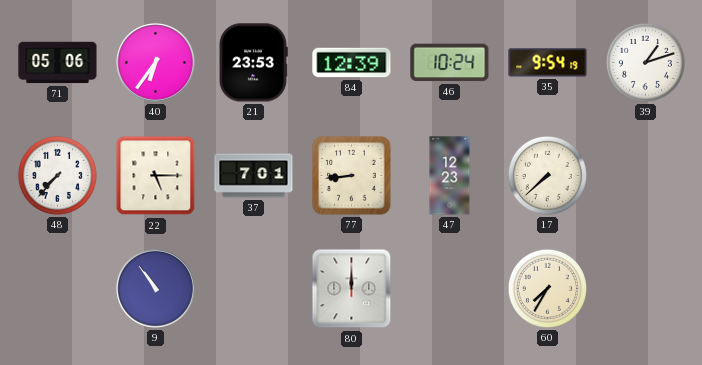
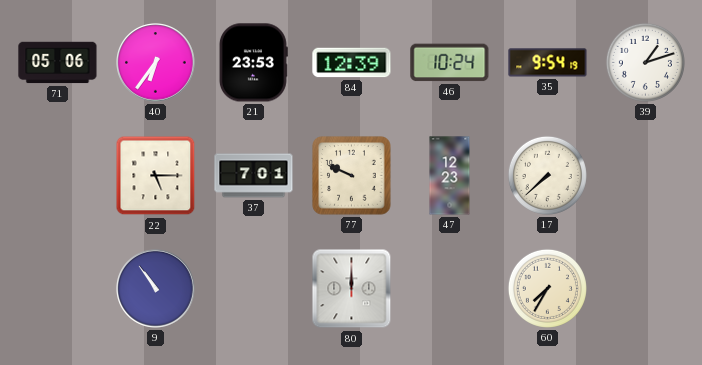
48: 7:37 -> none (57, 175)
77: 8:44 -> 9:49 (352, 176)
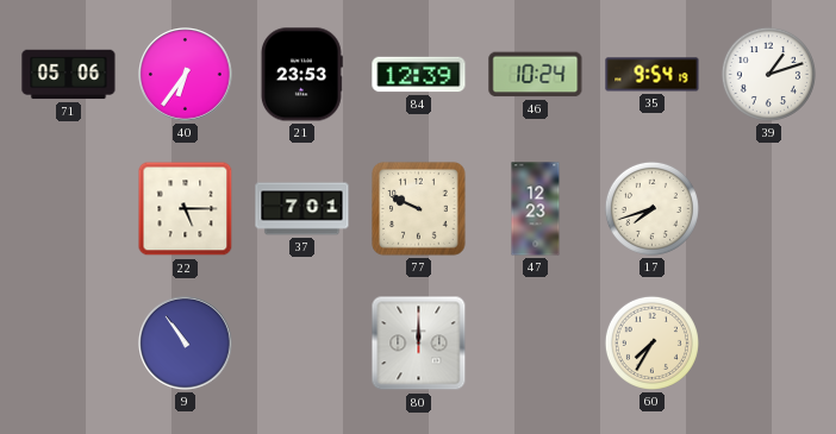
17: 7:38 -> 7:42 (651, 208)
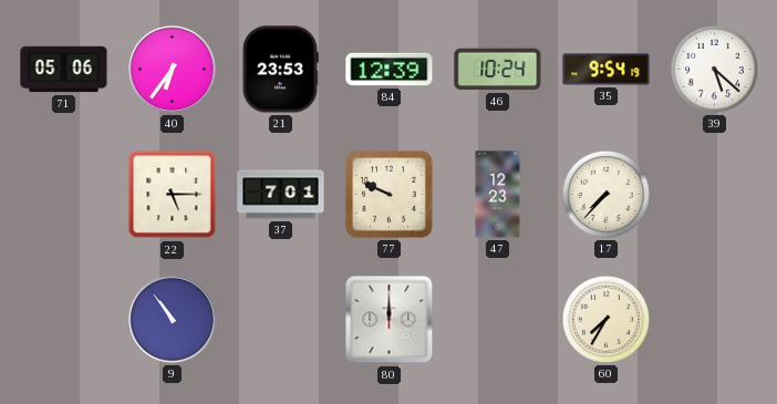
39: 1:12 -> 5:22 (714, 69)
17: 7:42 -> 7:37 (605, 194)
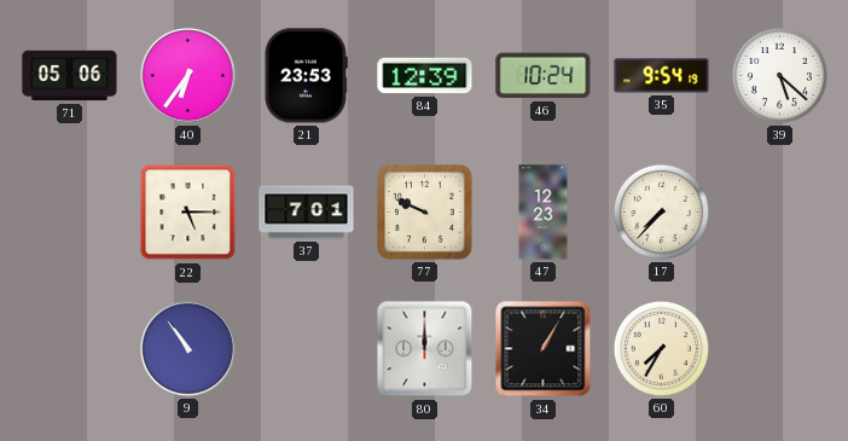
34: none -> 1:05 (544, 349)
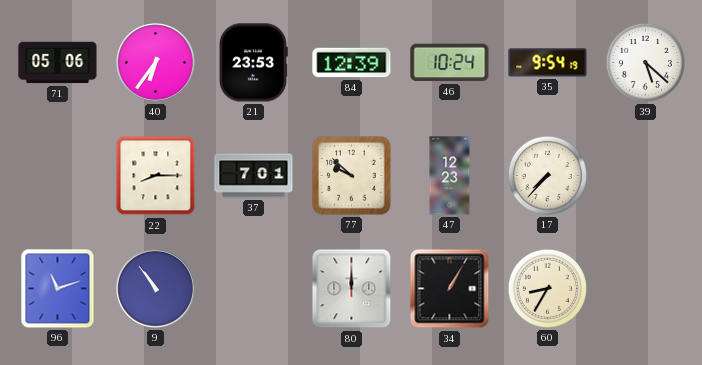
22: 5:15 -> 8:15 (156, 176)
77: 9:49 -> 9:52 (352, 176)
96: none -> 11:12 (58, 289)
60: 7:35 -> 8:35 (547, 288)
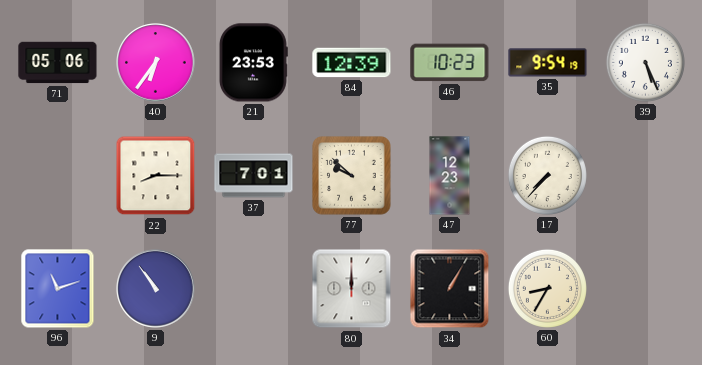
46: 10:24 -> 10:23 (450, 63)
39: 5:22 -> 5:26 (645, 62)
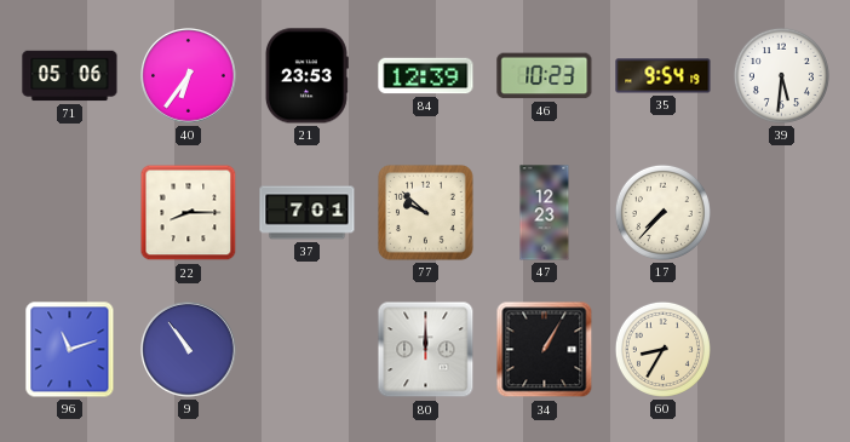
39: 5:26 -> 5:31 (781, 75)
